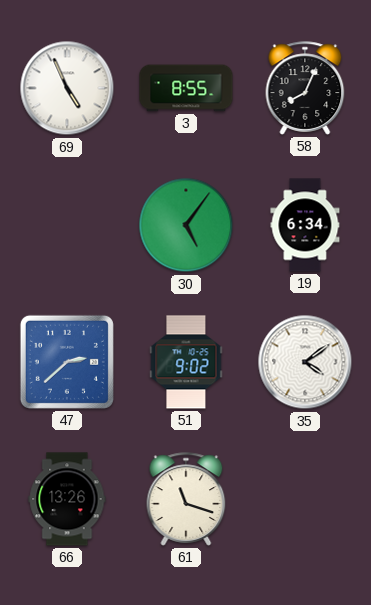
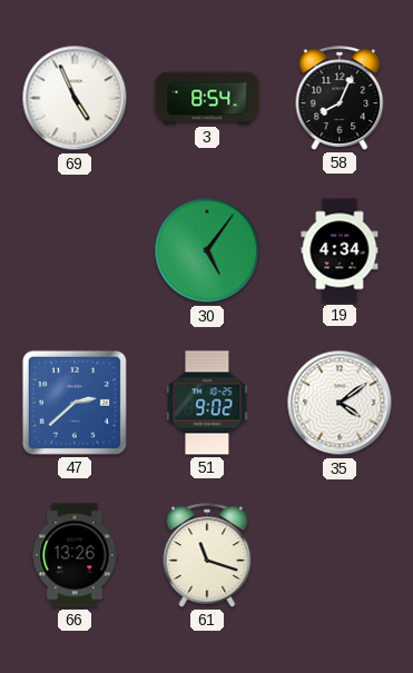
3: 8:55 -> 8:54 (207, 98)
19: 6:34 -> 4:34 (340, 250)
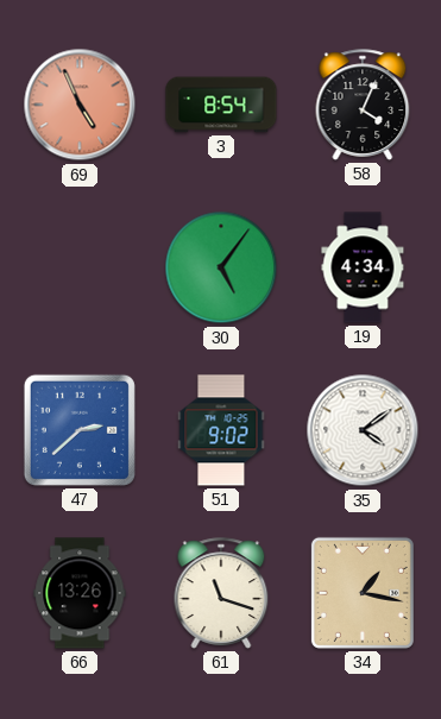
69 dial: white -> salmon (80, 105)
58: 8:04 -> 4:04 (363, 105)
34: none -> 1:17 (363, 593)
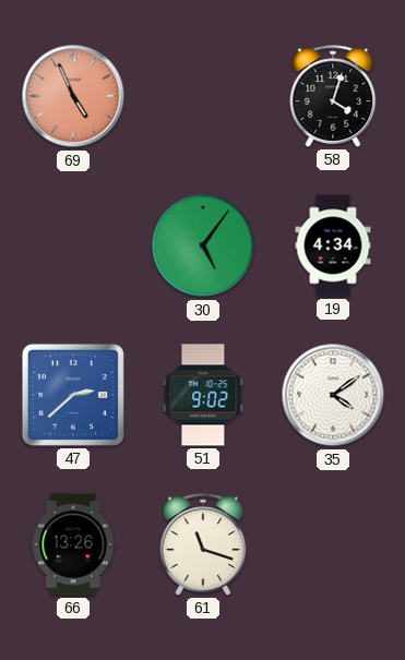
3: 8:54 -> none (221, 105)
58: 4:04 -> 4:03 (333, 96)
34: 1:17 -> none (363, 593)
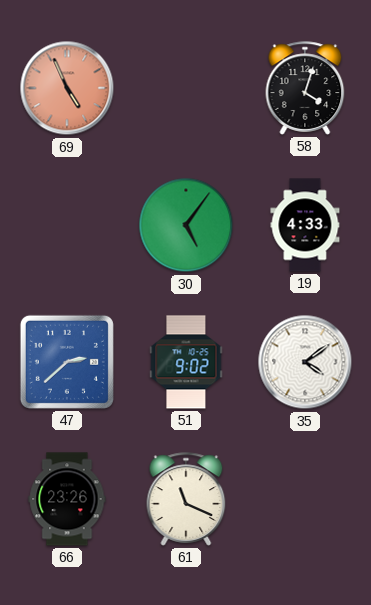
19: 4:34 -> 4:33 (305, 225)
66: 13:26 -> 23:26 (67, 499)
61: 11:18 -> 11:19 (186, 499)
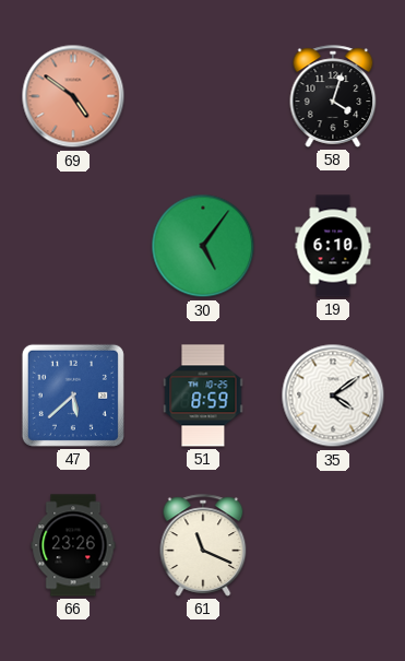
69: 4:56 -> 4:51 (73, 96)
19: 4:33 -> 6:10 (333, 246)
47: 2:38 -> 5:38 (73, 396)
51: 9:02 -> 8:59 (203, 396)
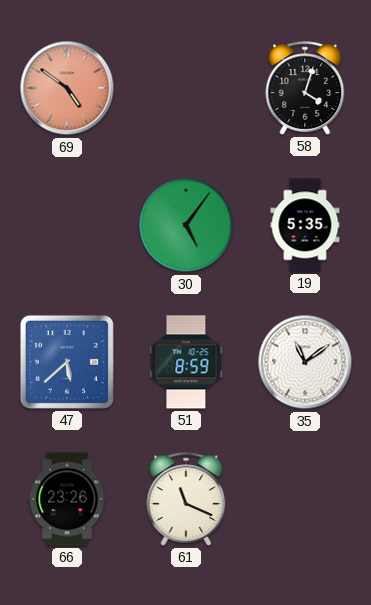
19: 6:10 -> 5:35 (305, 225)
35: 4:09 -> 11:09 (305, 362)
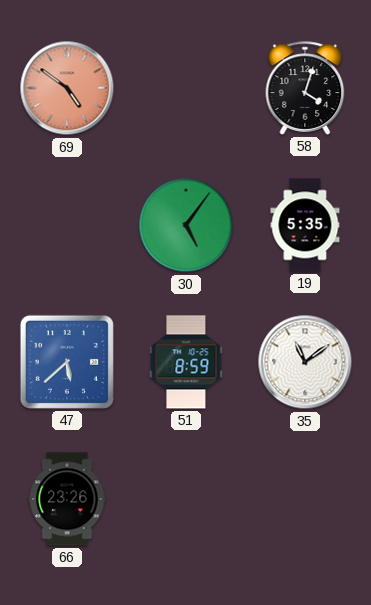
61: 11:19 -> none (186, 499)
